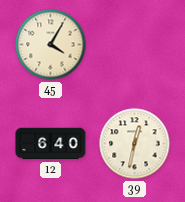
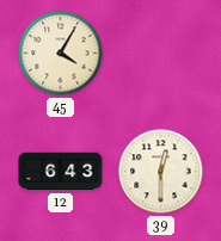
12: 6:40 -> 6:43 (61, 172)
39: 12:32 -> 12:30 (161, 172)
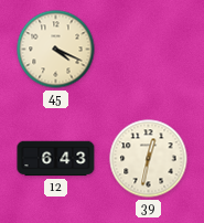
45: 4:05 -> 4:19 (56, 50)
39: 12:30 -> 12:32 (149, 159)
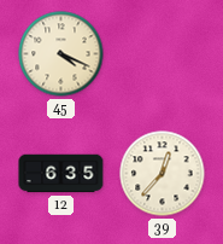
12: 6:43 -> 6:35 (61, 174)
39: 12:32 -> 12:37 (163, 174)
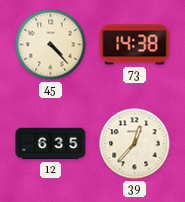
45: 4:19 -> 4:23 (51, 45)
73: none -> 14:38 (135, 45)
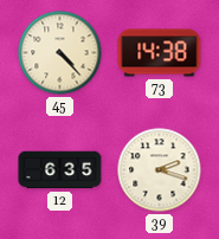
39: 12:37 -> 2:18 (160, 170)
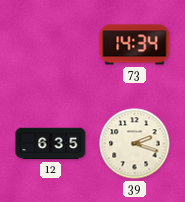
45: 4:23 -> none (60, 53)
73: 14:38 -> 14:34 (135, 45)
